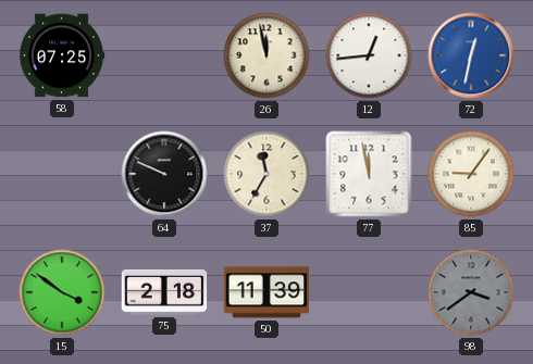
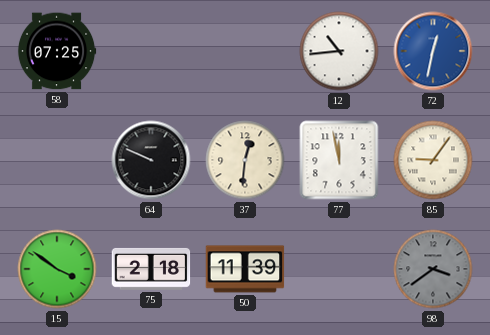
26: 11:58 -> none (266, 55)
12: 12:44 -> 10:44 (339, 51)
37: 11:35 -> 12:31 (245, 160)
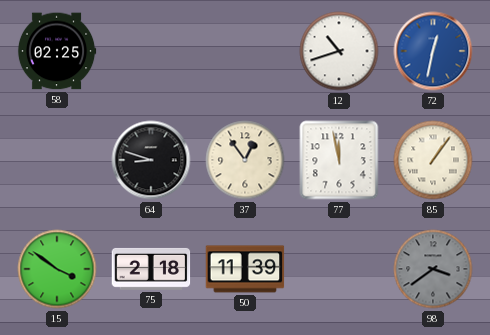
58: 07:25 -> 02:25 (57, 51)
12: 10:44 -> 10:42 (339, 51)
64: 9:49 -> 8:48 (151, 160)
37: 12:31 -> 12:54 (245, 160)
85: 9:06 -> 1:06 (433, 160)
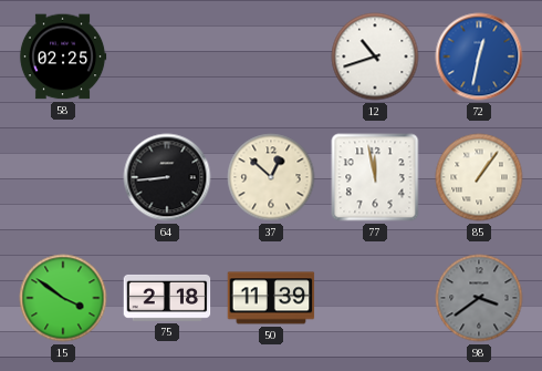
64: 8:48 -> 8:44 (167, 177)
37: 12:54 -> 12:52 (271, 177)
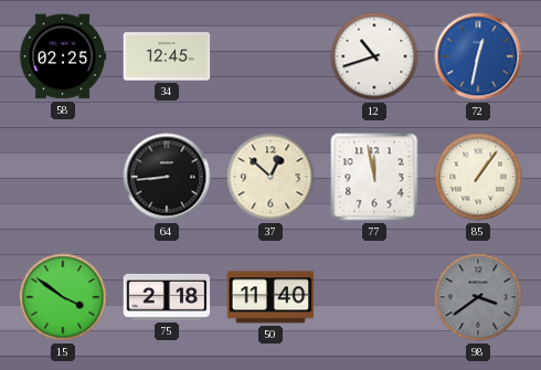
34: none -> 12:45 (167, 56)
50: 11:39 -> 11:40 (270, 297)
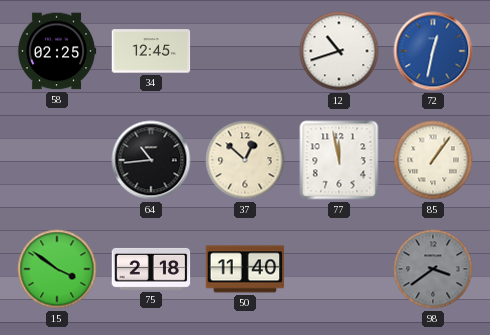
64: 8:44 -> 10:44 (151, 160)
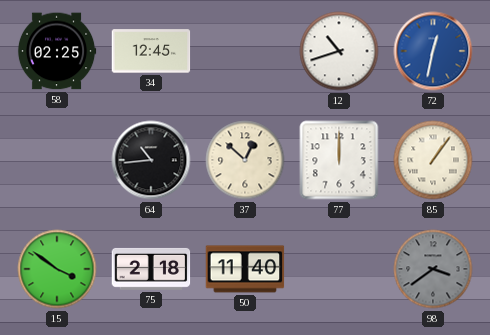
77: 11:58 -> 12:00 (339, 160)
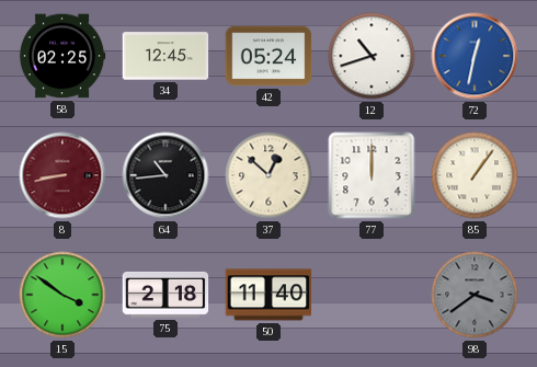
42: none -> 05:24 (268, 56)
8: none -> 8:43 (62, 175)
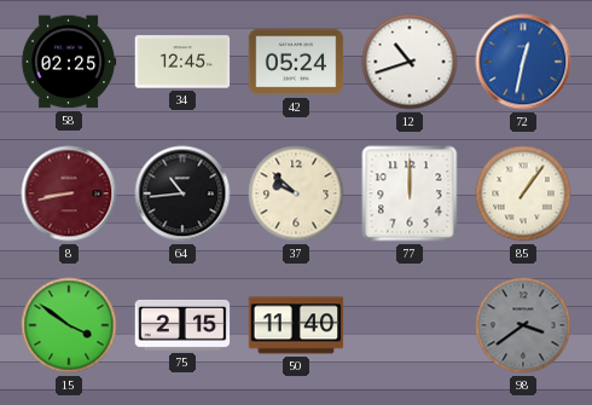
37: 12:52 -> 9:52 (296, 193)
75: 2:18 -> 2:15 (182, 325)
